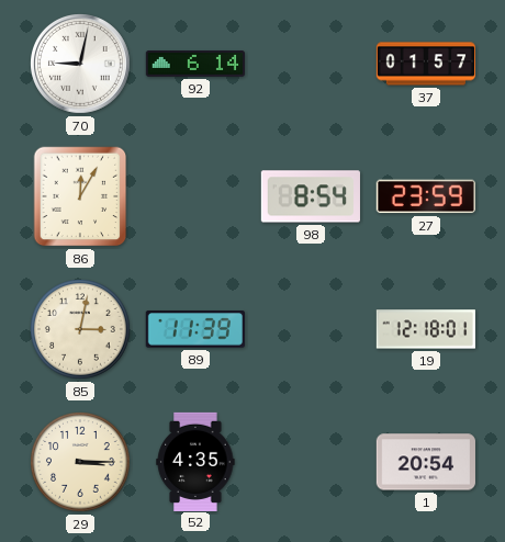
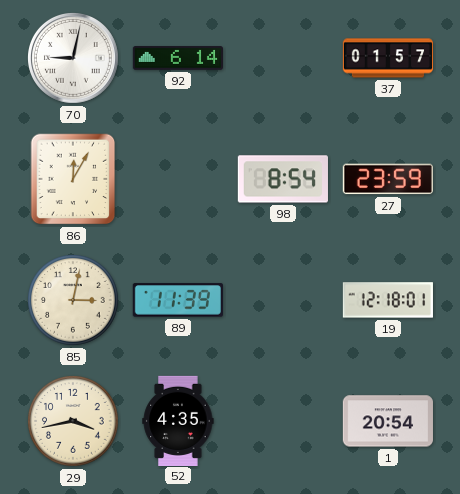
29: 3:15 -> 3:43 (74, 422)
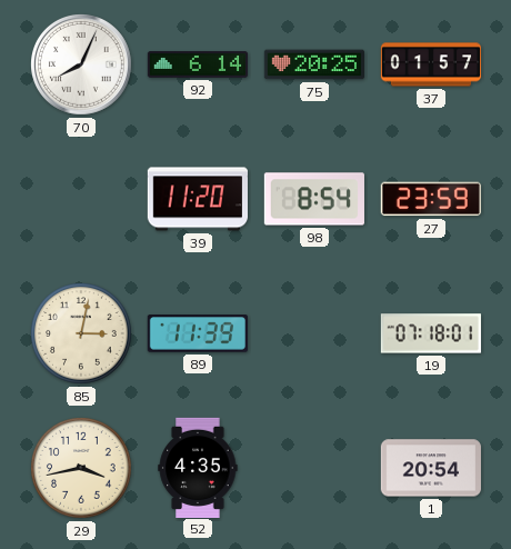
70: 9:02 -> 8:04 (82, 66)
75: none -> 20:25 (313, 64)
86: 12:05 -> none (73, 179)
39: none -> 11:20 (198, 199)
19: 12:18 -> 07:18 (431, 333)
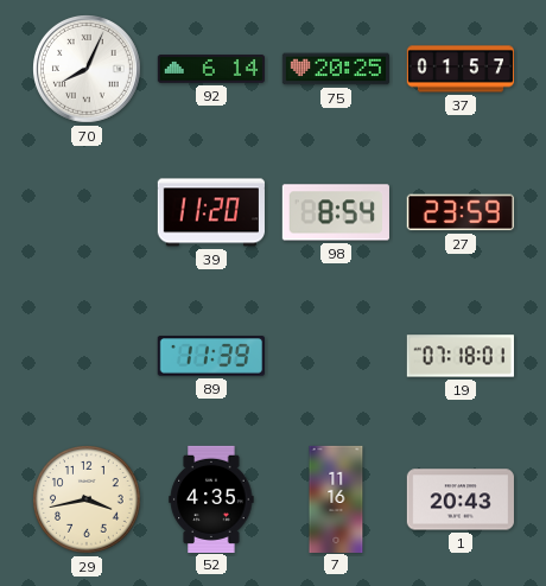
85: 3:02 -> none (82, 335)
7: none -> 11:16 (336, 498)
1: 20:54 -> 20:43 (459, 499)
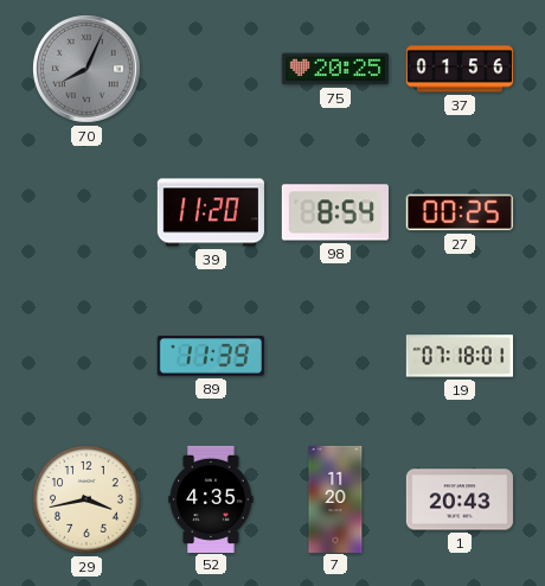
70 dial: white -> grey (88, 70)
92: 6:14 -> none (210, 69)
37: 01:57 -> 01:56 (459, 69)
27: 23:59 -> 00:25 (460, 212)
7: 11:16 -> 11:20 (335, 498)
